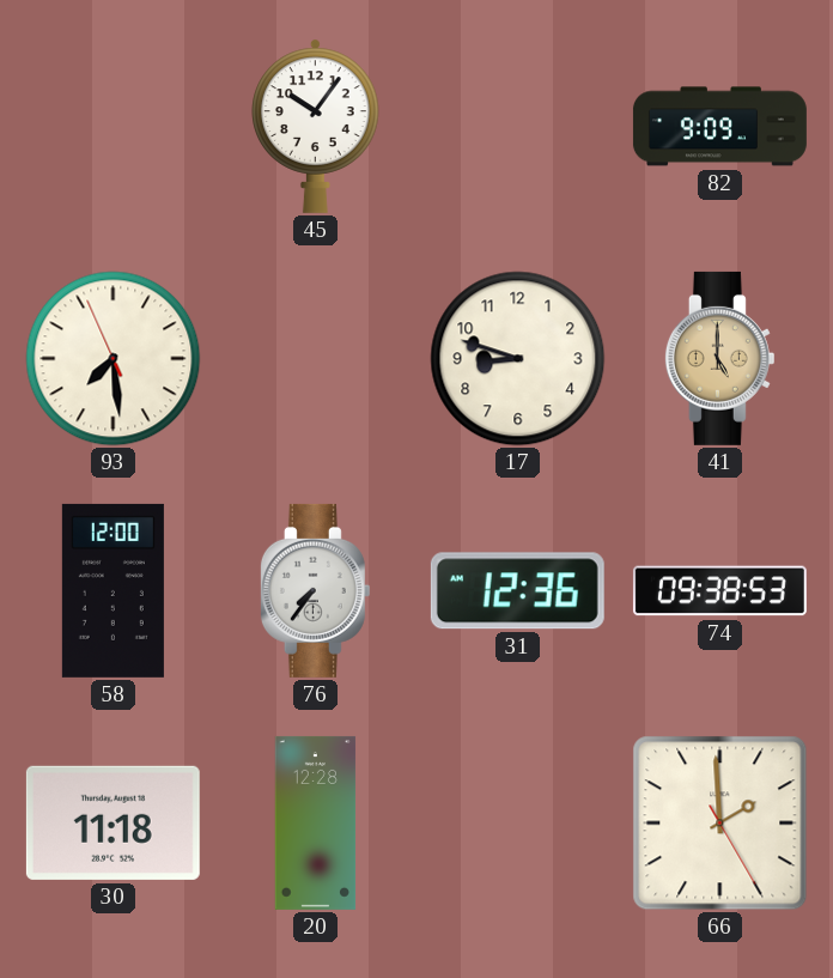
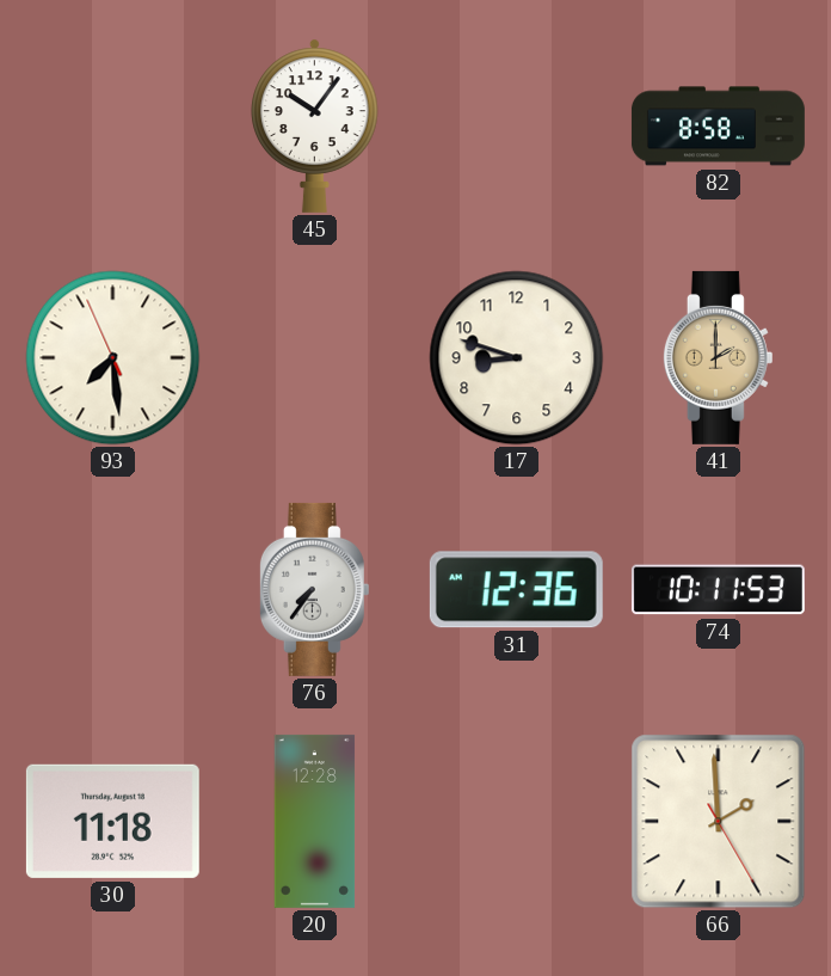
82: 9:09 -> 8:58 (718, 127)
41: 5:00 -> 2:00 (718, 357)
58: 12:00 -> none (113, 590)
74: 09:38 -> 10:11 (718, 590)
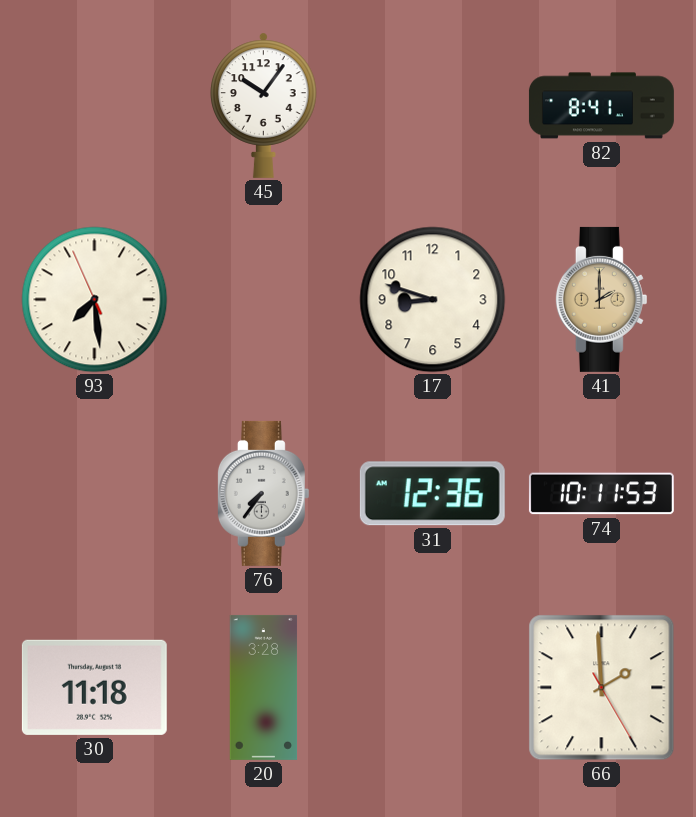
82: 8:58 -> 8:41 (601, 106)
20: 12:28 -> 3:28 (264, 687)
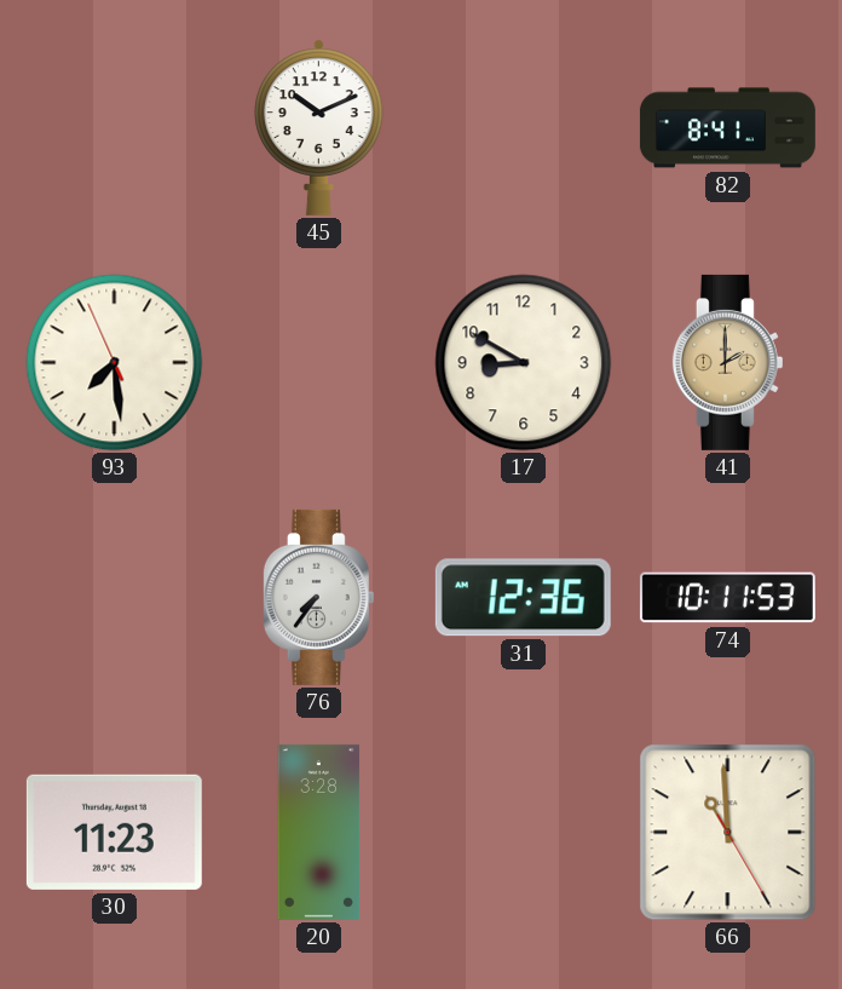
45: 10:06 -> 10:11 (319, 127)
17: 8:48 -> 8:50 (524, 363)
30: 11:18 -> 11:23 (114, 832)
66: 1:59 -> 10:59 (728, 833)
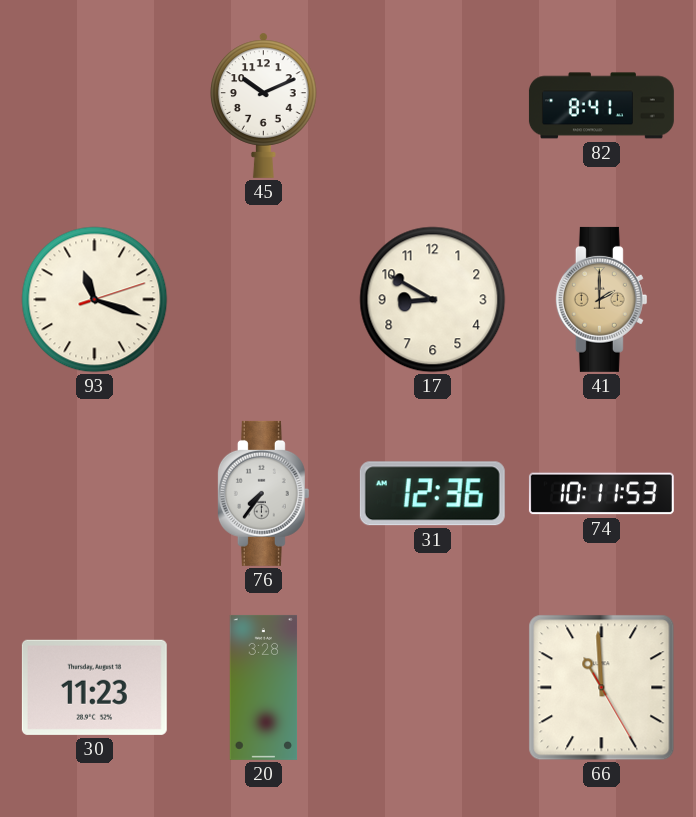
93: 7:28 -> 11:18 (95, 300)
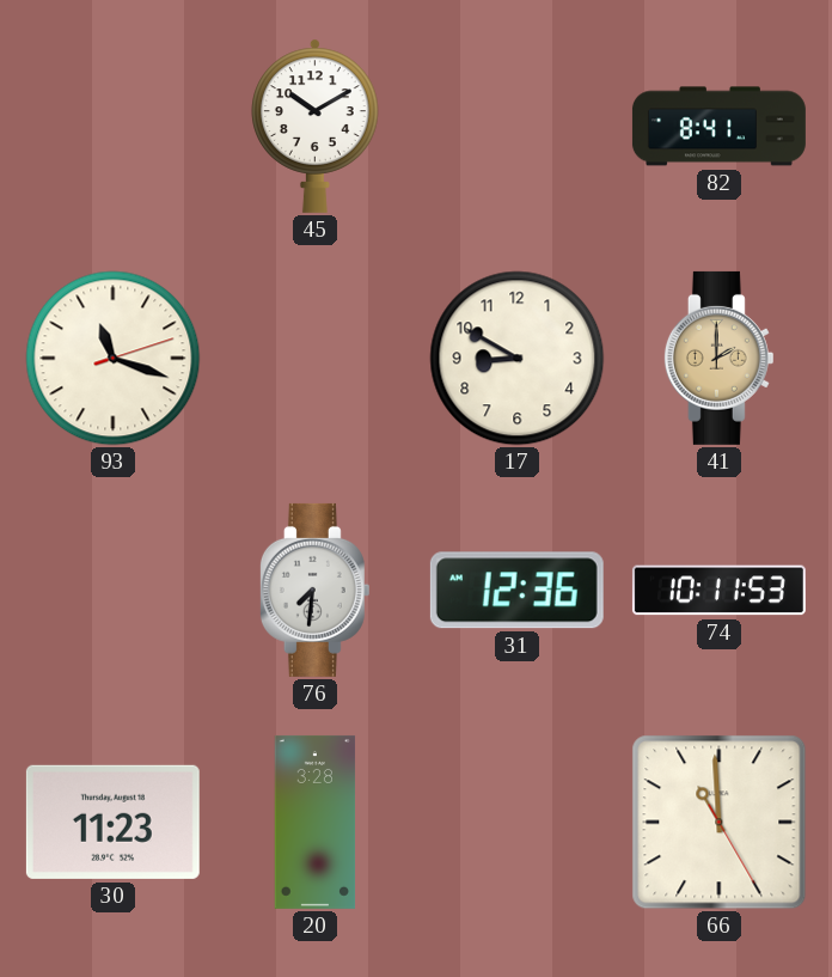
45: 10:11 -> 10:10 (316, 126)
76: 7:36 -> 7:31 (314, 590)
